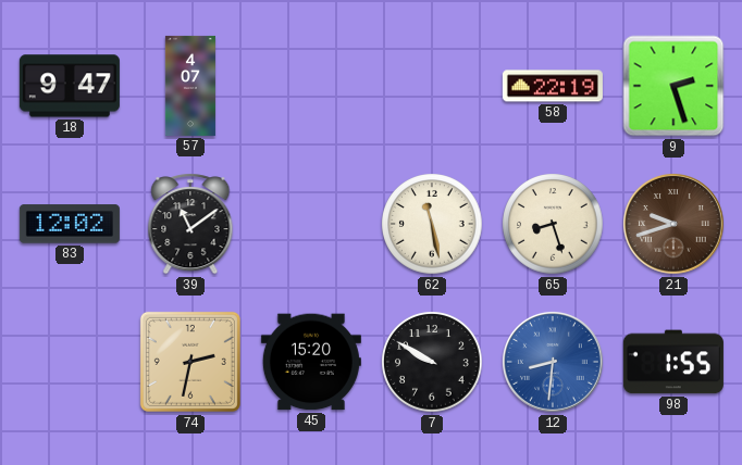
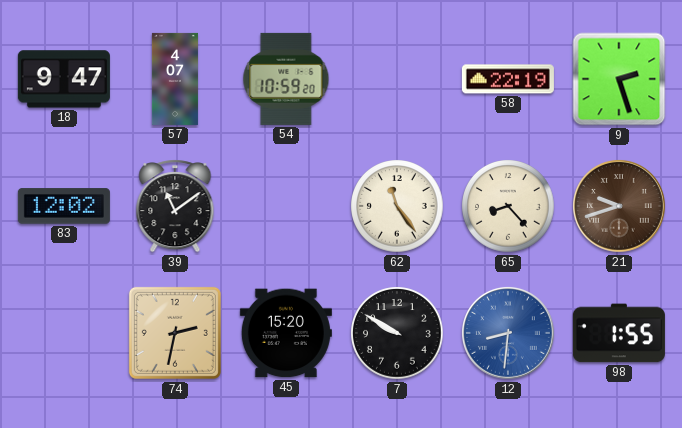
54: none -> 10:59 (286, 79)
62: 11:28 -> 11:24 (397, 206)
65: 8:27 -> 8:23 (508, 206)
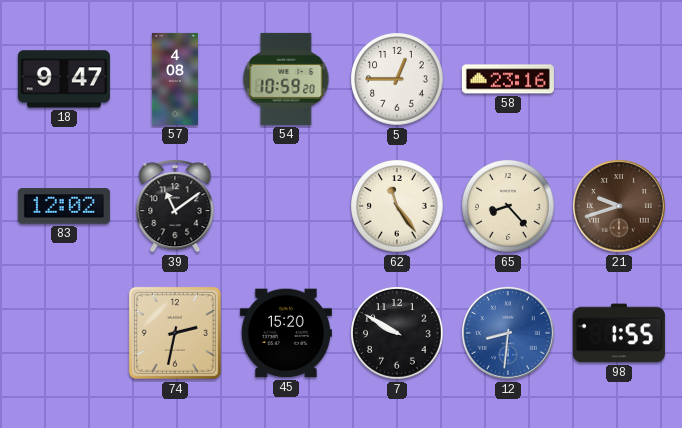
57: 4:07 -> 4:08 (175, 79)
5: none -> 12:45 (397, 79)
58: 22:19 -> 23:16 (508, 79)
9: 2:27 -> none (619, 79)
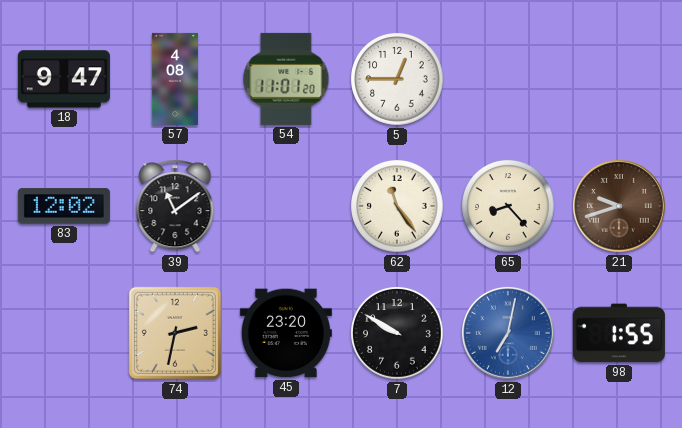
54: 10:59 -> 11:01 (286, 79)
58: 23:16 -> none (508, 79)
45: 15:20 -> 23:20 (286, 333)
12: 8:31 -> 7:02 (509, 334)
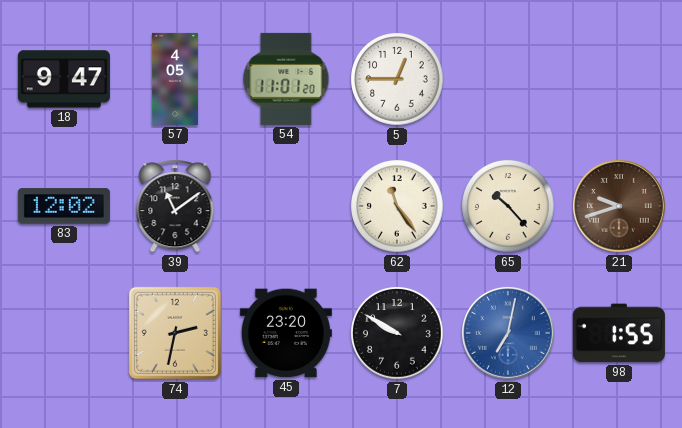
57: 4:08 -> 4:05 (175, 79)
65: 8:23 -> 10:23 (508, 206)
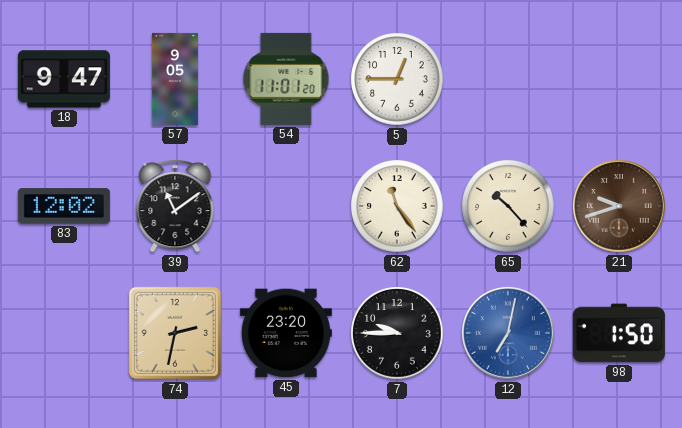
57: 4:05 -> 9:05 (175, 79)
7: 9:50 -> 9:45 (397, 333)
98: 1:55 -> 1:50 (619, 333)
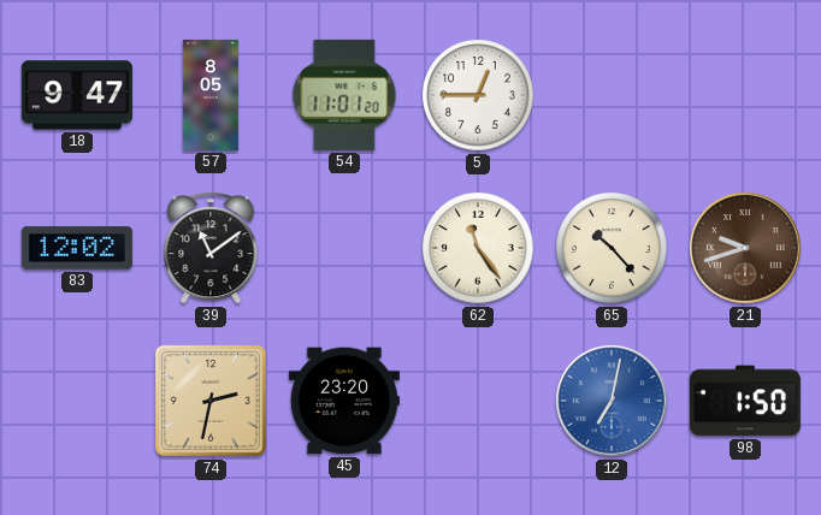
57: 9:05 -> 8:05 (211, 95)
7: 9:45 -> none (397, 333)
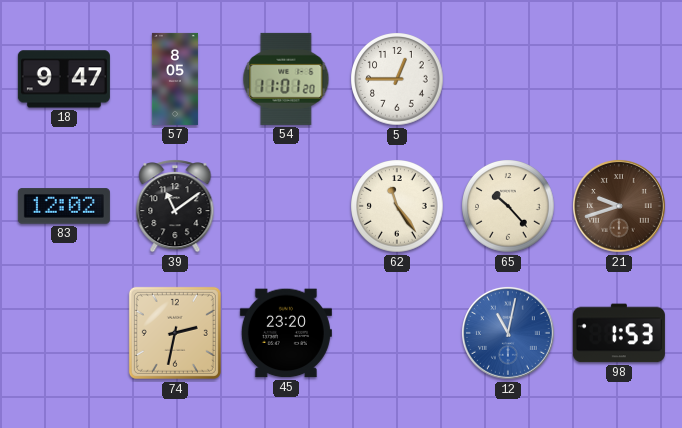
12: 7:02 -> 11:02 (509, 334)
98: 1:50 -> 1:53 (619, 333)
